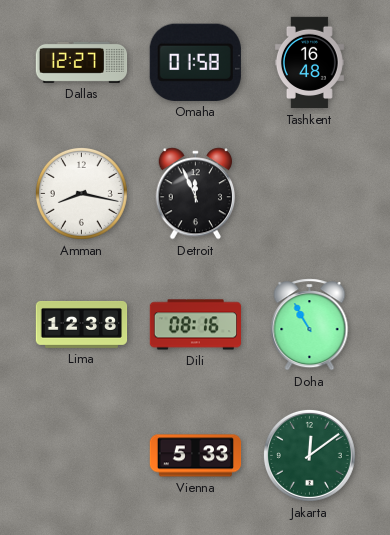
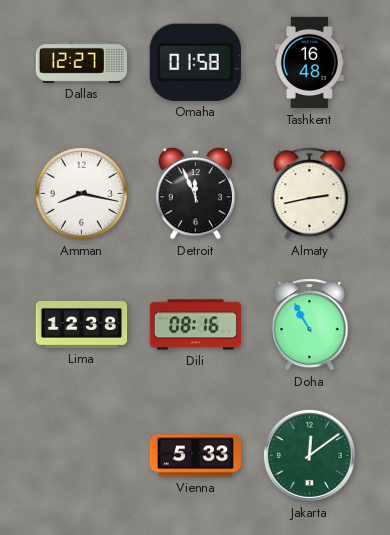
Almaty: none -> 2:43 (310, 194)
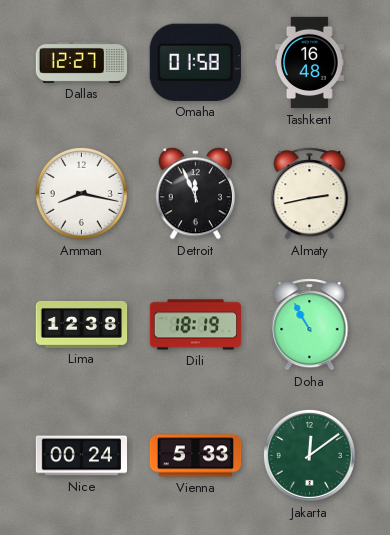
Dili: 08:16 -> 18:19 (196, 325)
Nice: none -> 00:24 (82, 456)
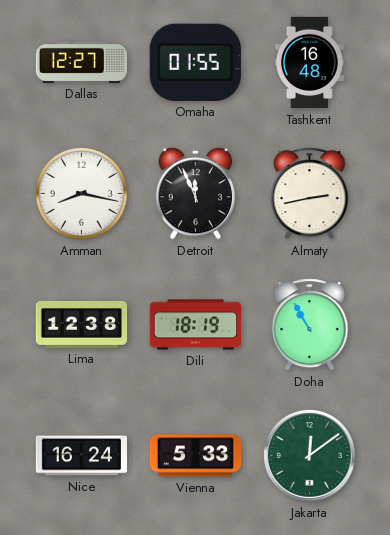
Omaha: 01:58 -> 01:55 (195, 62)
Nice: 00:24 -> 16:24 (82, 456)
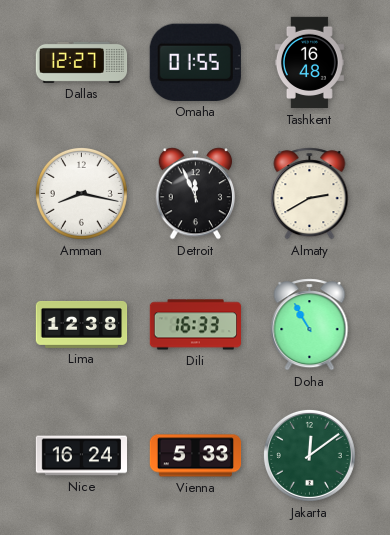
Almaty: 2:43 -> 2:40 (310, 194)
Dili: 18:19 -> 16:33 (196, 325)
